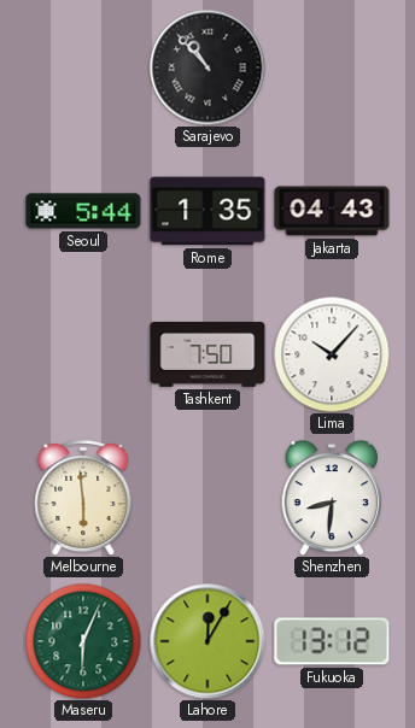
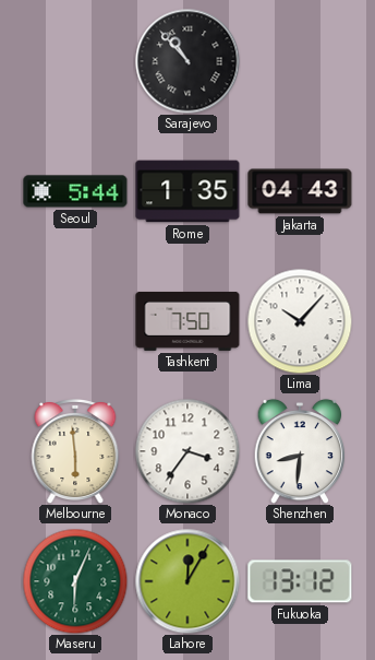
Monaco: none -> 3:36 (187, 451)
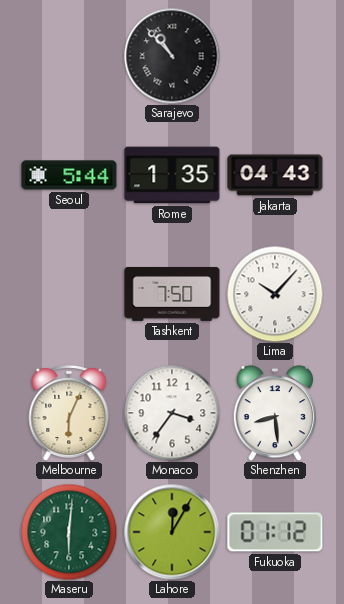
Melbourne: 5:59 -> 6:04 (69, 414)
Shenzhen: 8:31 -> 8:29 (275, 413)
Maseru: 6:04 -> 6:01 (69, 532)
Fukuoka: 13:12 -> 01:12 (275, 532)
